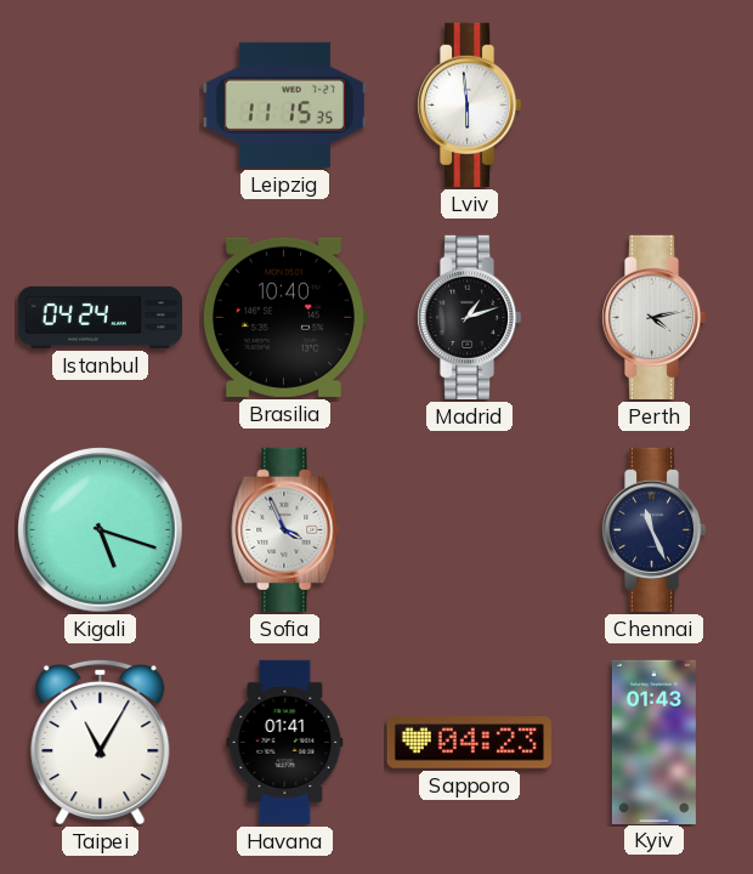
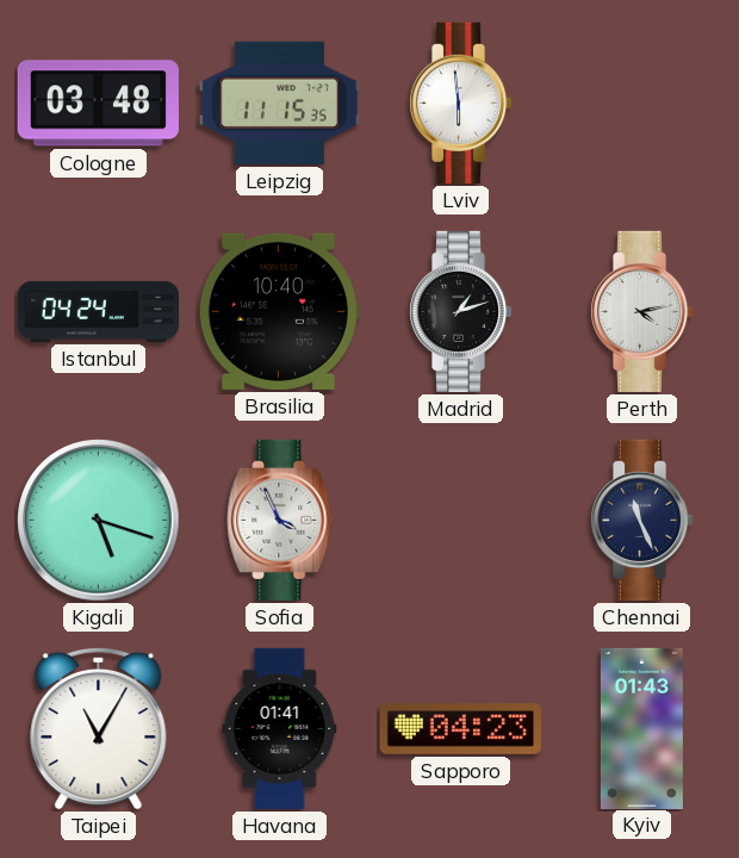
Cologne: none -> 03:48 (98, 104)
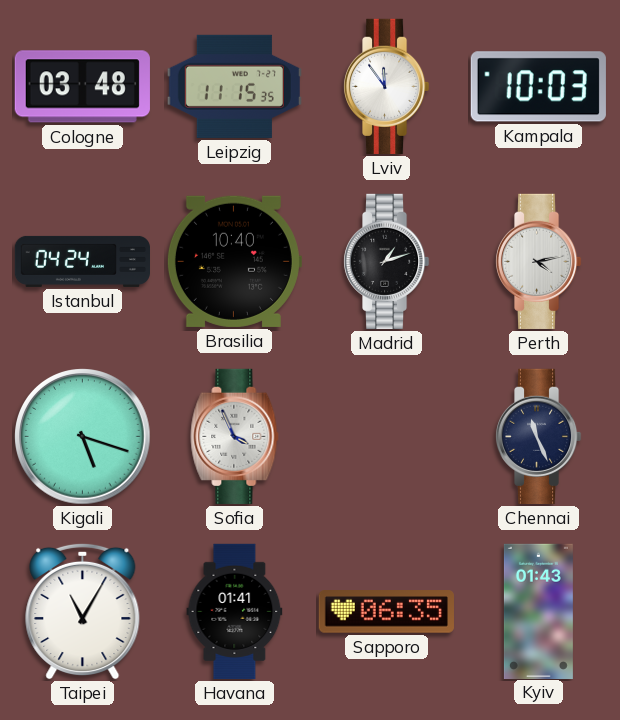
Lviv: 5:59 -> 11:54 (386, 86)
Kampala: none -> 10:03 (538, 87)
Sapporo: 04:23 -> 06:35 (386, 612)
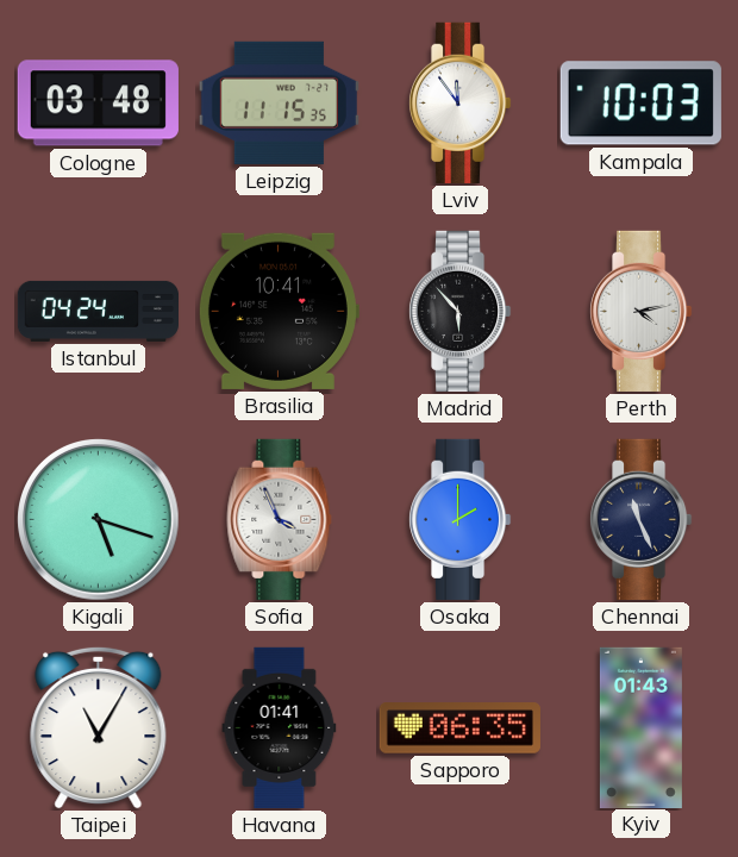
Brasilia: 10:40 -> 10:41 (279, 311)
Madrid: 1:12 -> 5:53 (459, 311)
Osaka: none -> 2:00 (459, 519)
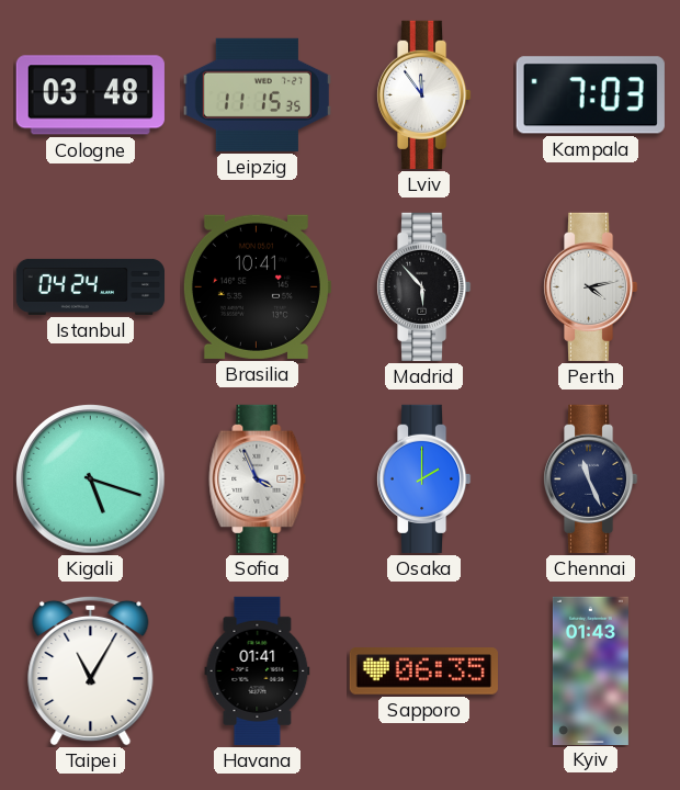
Kampala: 10:03 -> 7:03 (590, 95)
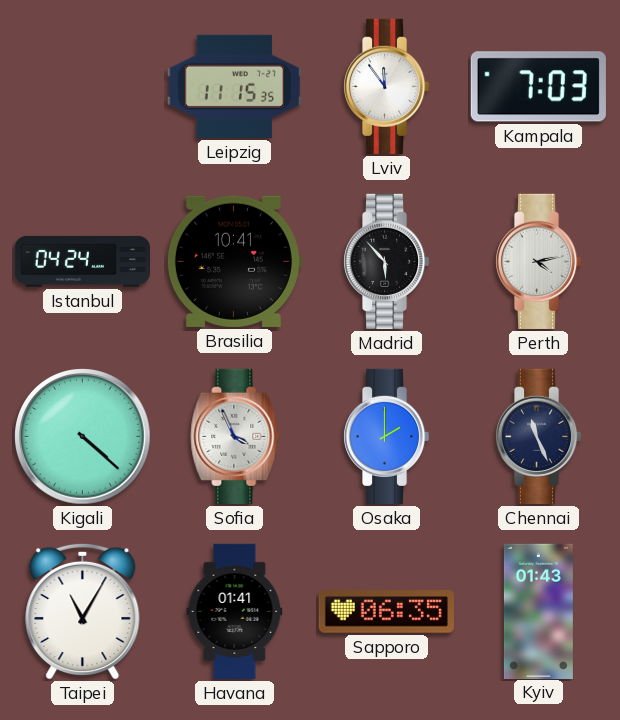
Cologne: 03:48 -> none (90, 95)
Kigali: 5:18 -> 4:22 (83, 437)
